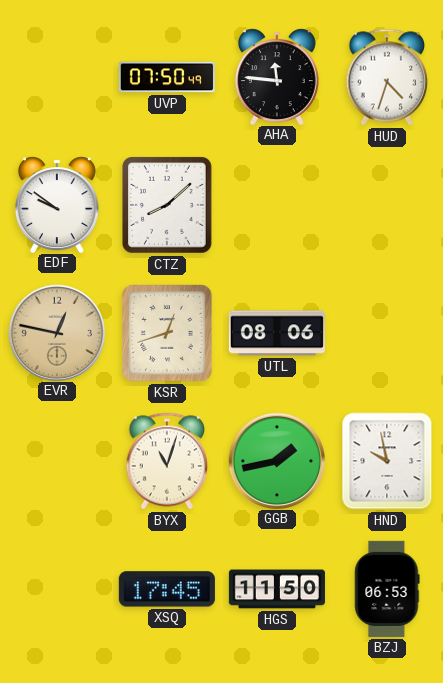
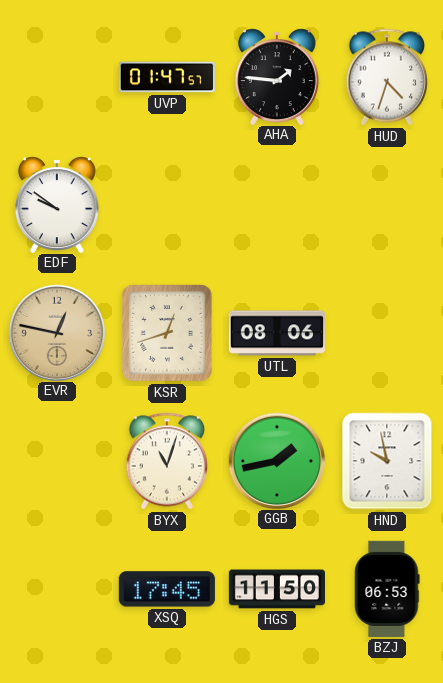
UVP: 07:50 -> 01:47 (167, 77)
AHA: 11:46 -> 1:46 (277, 76)
CTZ: 8:08 -> none (168, 206)
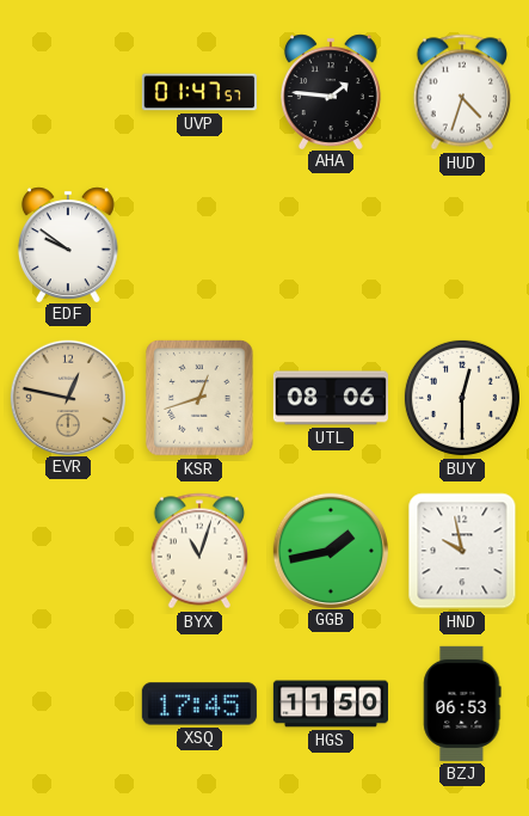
BUY: none -> 12:30 (462, 398)
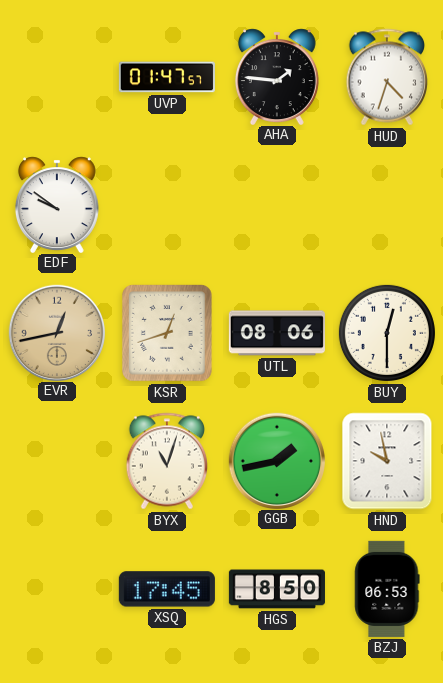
EVR: 12:47 -> 12:43 (56, 332)
HGS: 11:50 -> 8:50 (277, 589)
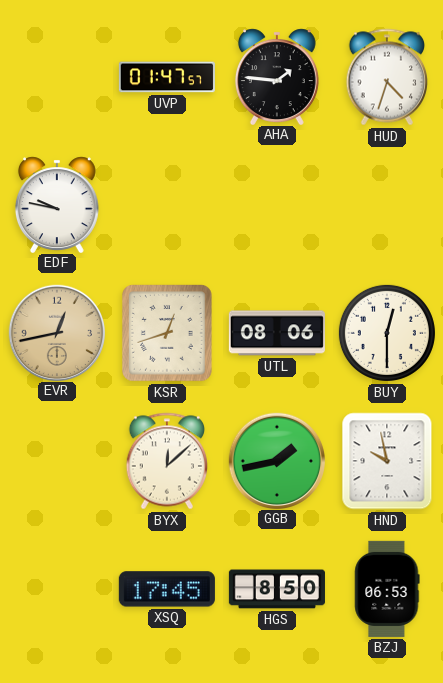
EDF: 9:51 -> 9:47 (57, 204)
BYX: 11:03 -> 12:08 (166, 461)
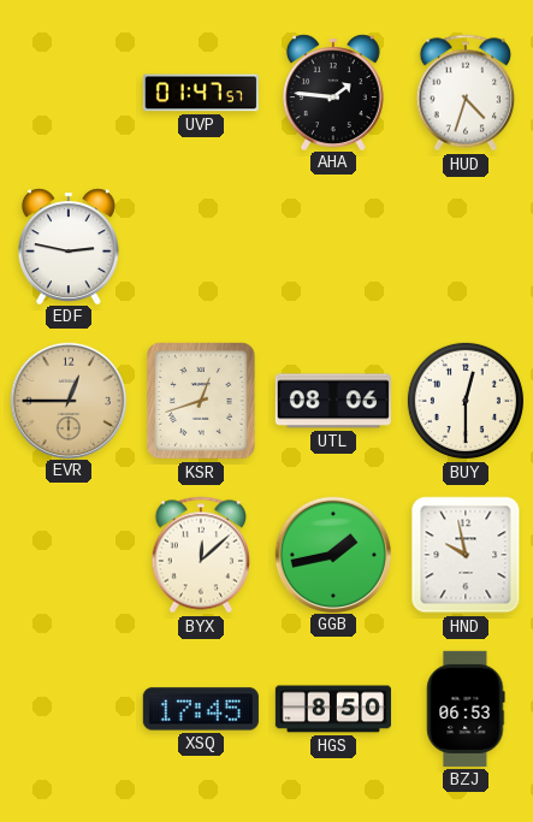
EDF: 9:47 -> 2:47 (69, 246)
EVR: 12:43 -> 12:45 (67, 400)
